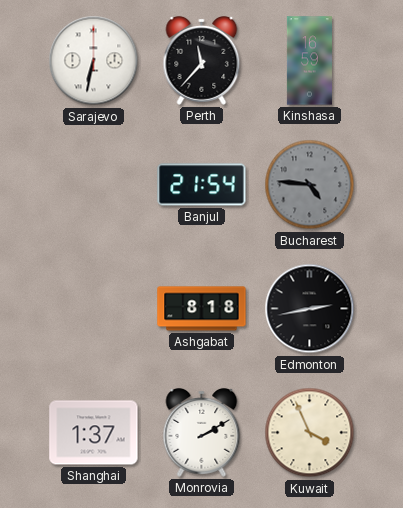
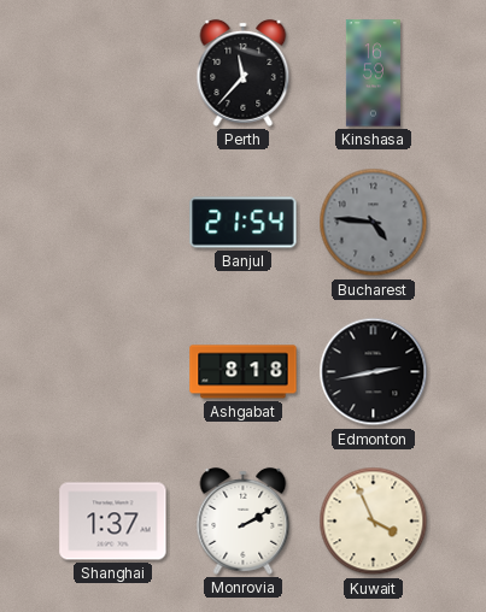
Sarajevo: 6:32 -> none (94, 61)
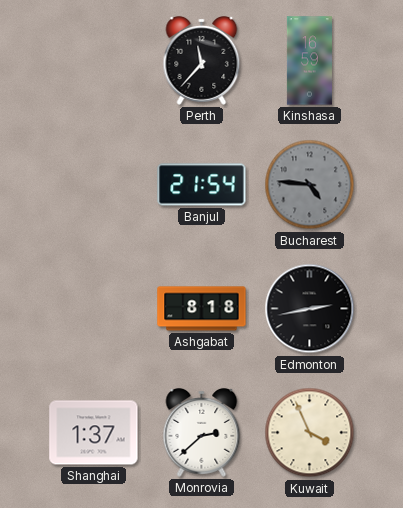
Monrovia: 2:10 -> 2:38 (202, 432)
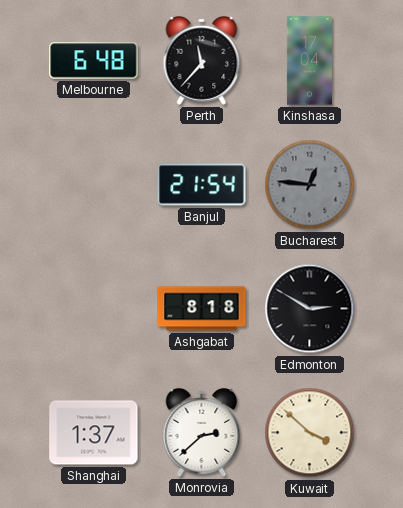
Melbourne: none -> 6:48 (94, 61)
Kinshasa: 16:59 -> 17:04 (309, 61)
Bucharest: 4:46 -> 12:46 (310, 185)
Edmonton: 2:43 -> 2:50 (310, 309)
Kuwait: 3:56 -> 3:52 (310, 433)
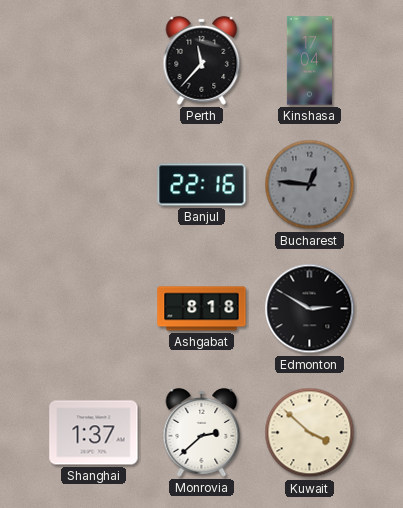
Melbourne: 6:48 -> none (94, 61)
Banjul: 21:54 -> 22:16 (202, 185)
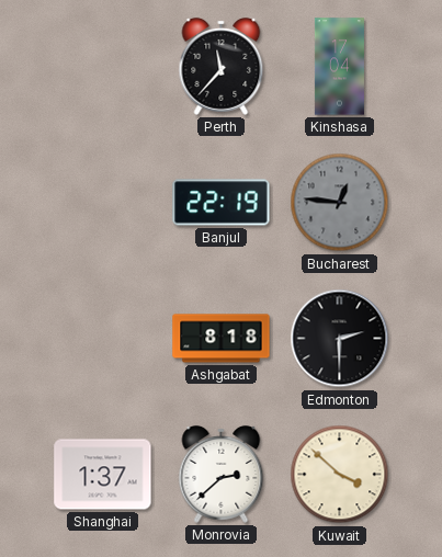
Banjul: 22:16 -> 22:19 (222, 203)
Edmonton: 2:50 -> 2:30 (340, 339)
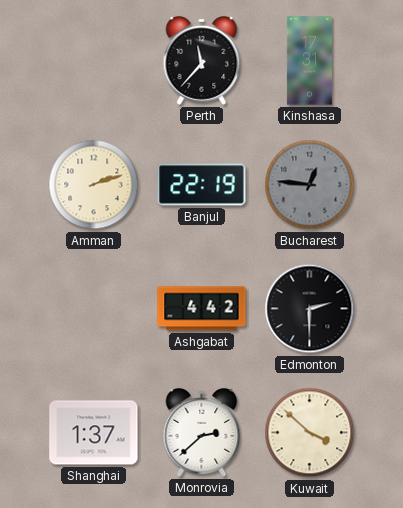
Kinshasa: 17:04 -> 17:31 (309, 61)
Amman: none -> 2:12 (94, 185)
Ashgabat: 8:18 -> 4:42 (202, 309)
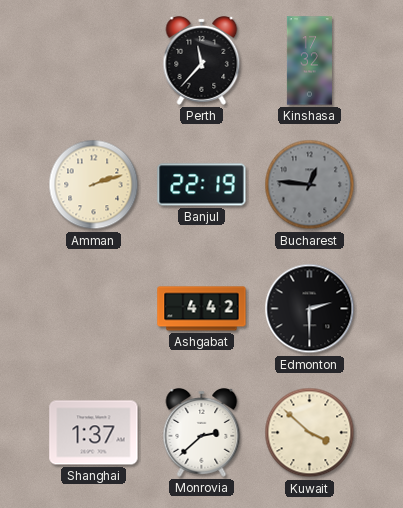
Kinshasa: 17:31 -> 17:32 (309, 61)
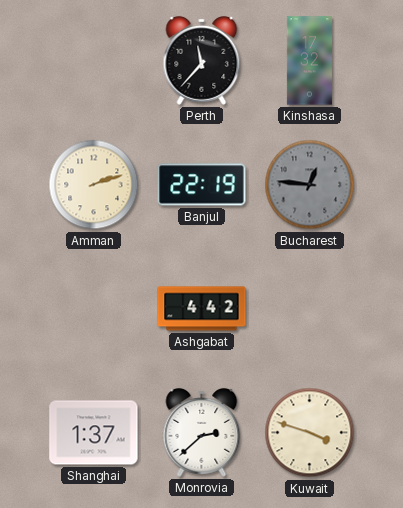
Edmonton: 2:30 -> none (310, 309)
Kuwait: 3:52 -> 3:48 (310, 433)
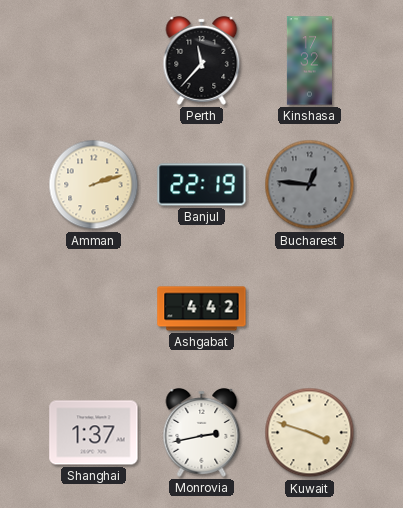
Monrovia: 2:38 -> 2:43 (202, 432)
